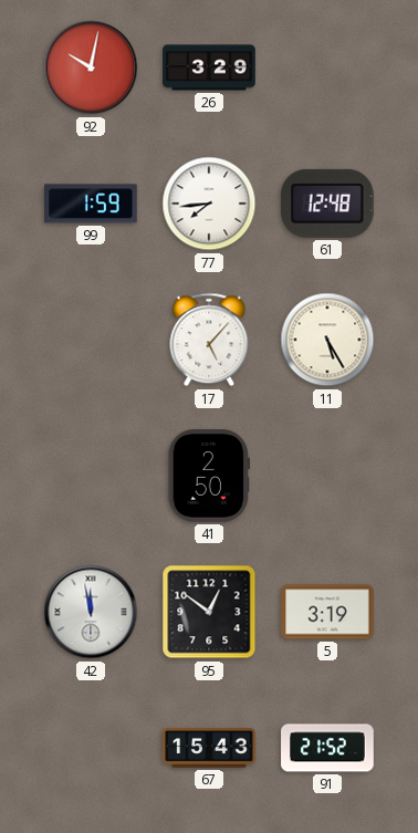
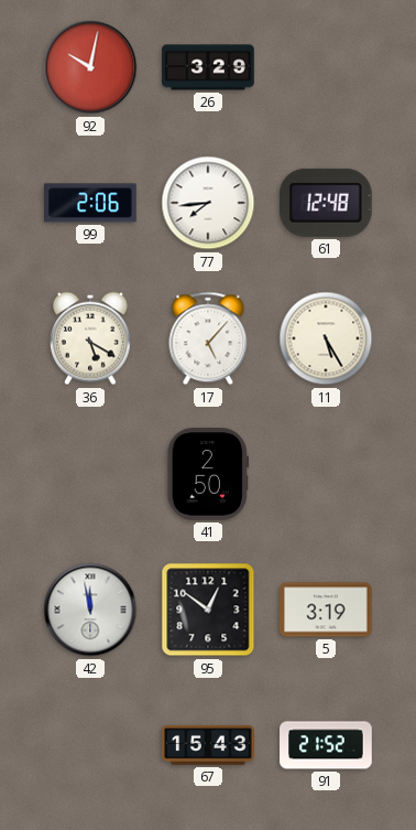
99: 1:59 -> 2:06 (91, 203)
36: none -> 5:20 (91, 338)
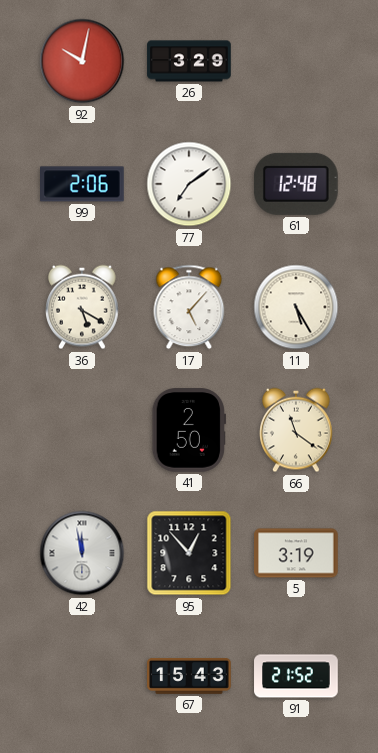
77: 7:44 -> 7:09 (189, 184)
66: none -> 11:21 (297, 430)
95: 12:51 -> 12:53 (189, 553)
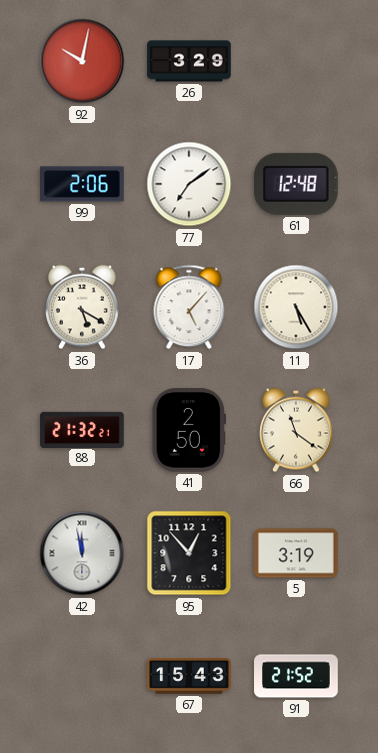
88: none -> 21:32 (82, 429)
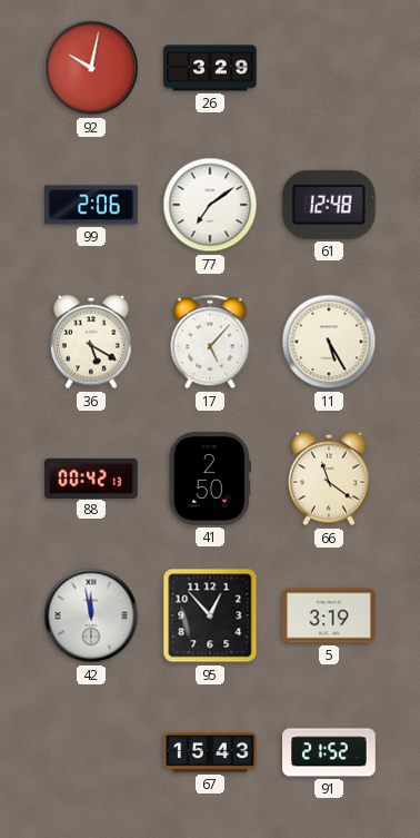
88: 21:32 -> 00:42 (91, 477)
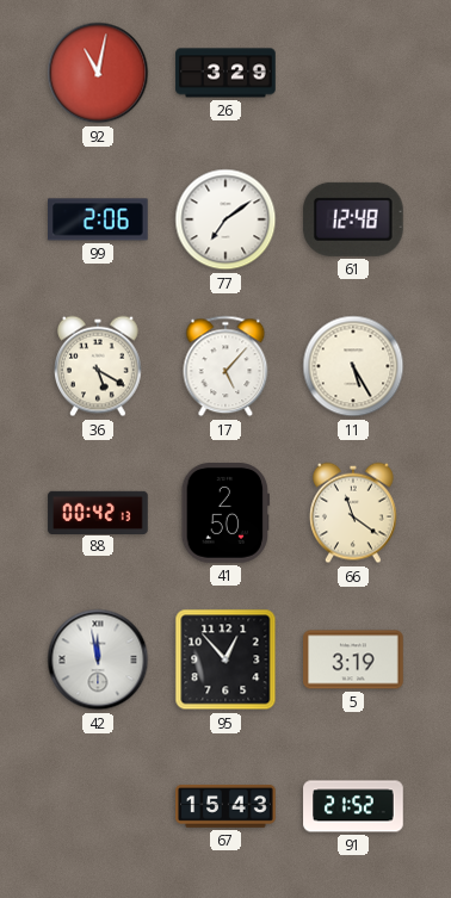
92: 10:02 -> 11:02 (98, 73)
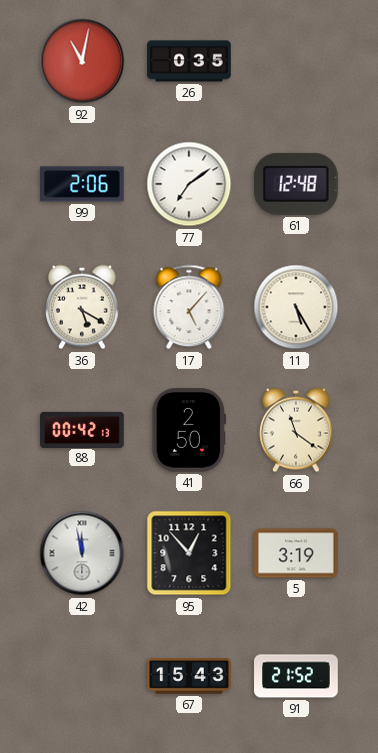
26: 3:29 -> 0:35 (189, 61)
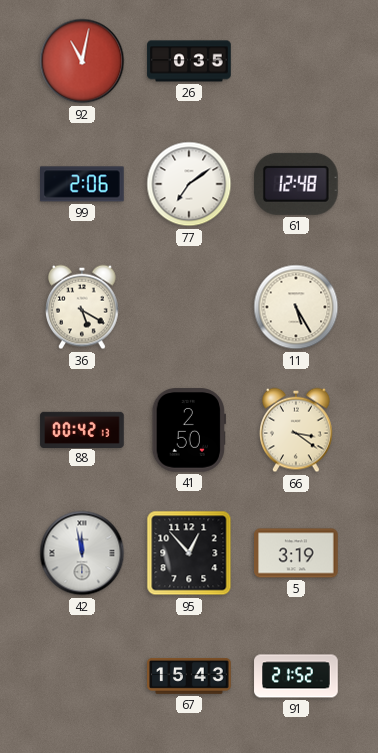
17: 5:07 -> none (189, 307)
66: 11:21 -> 3:21 (297, 430)
